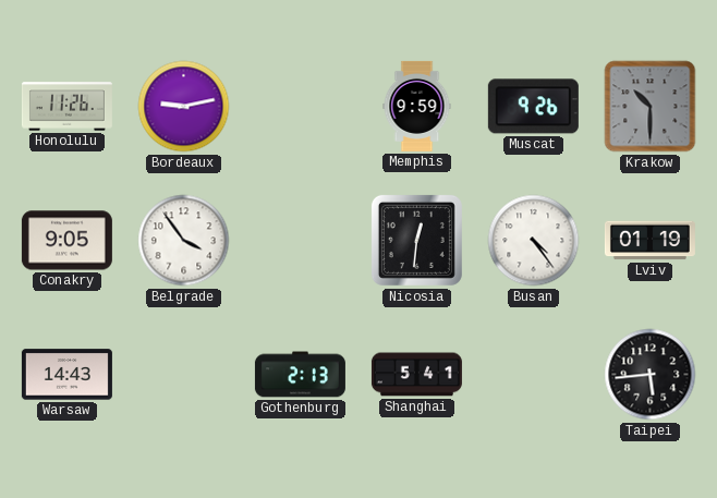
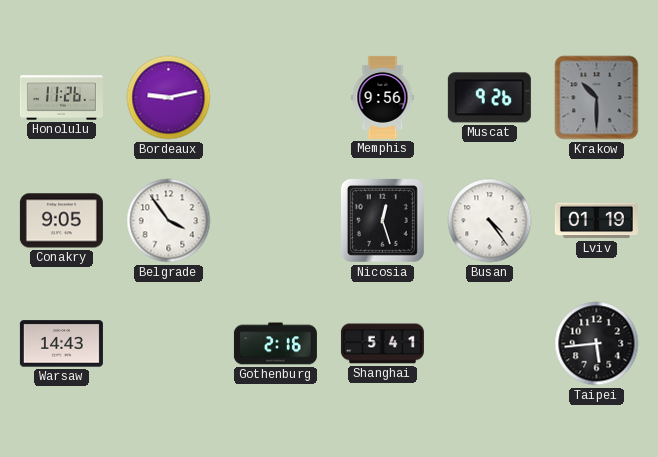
Memphis: 9:59 -> 9:56 (383, 97)
Nicosia: 12:31 -> 12:27 (382, 220)
Gothenburg: 2:13 -> 2:16 (275, 344)
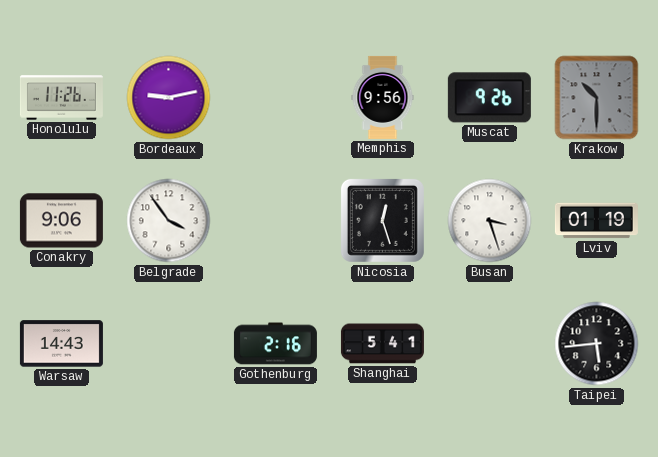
Conakry: 9:05 -> 9:06 (61, 221)
Busan: 4:24 -> 3:27 (490, 221)
